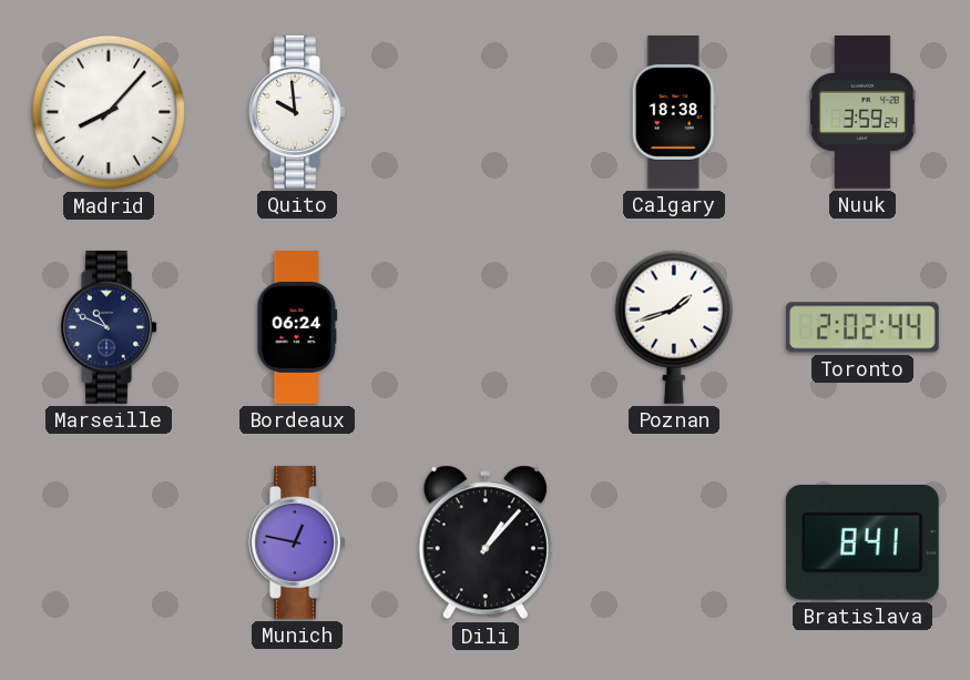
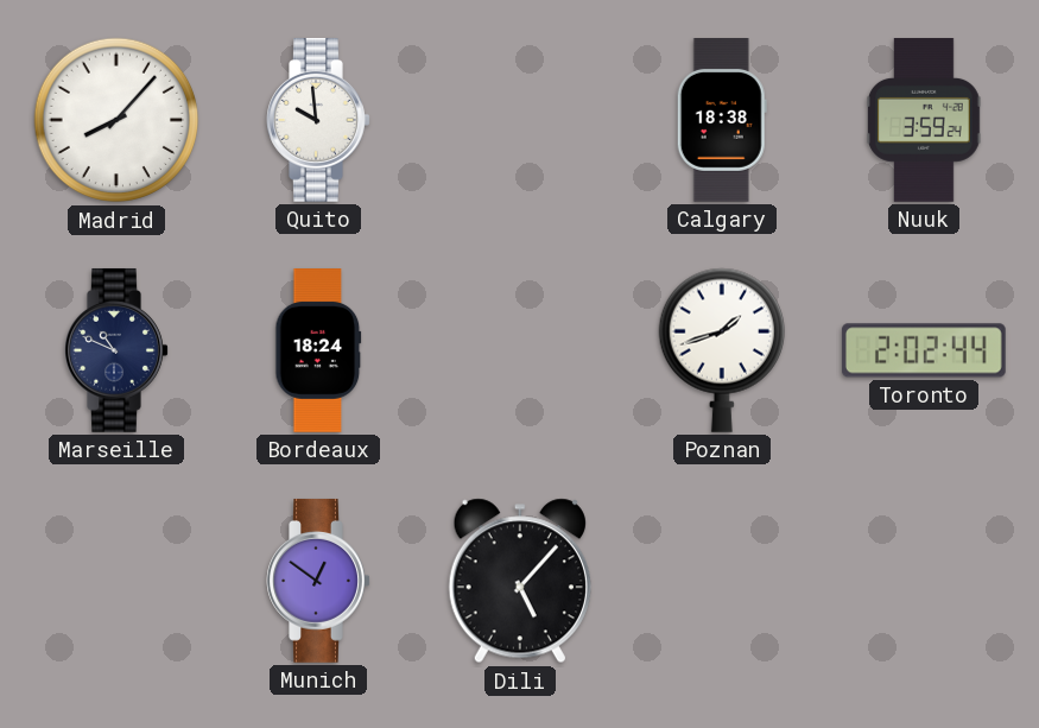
Bordeaux: 06:24 -> 18:24 (318, 352)
Munich: 12:47 -> 12:51 (318, 581)
Dili: 1:07 -> 5:07 (520, 581)
Bratislava: 8:41 -> none (862, 544)
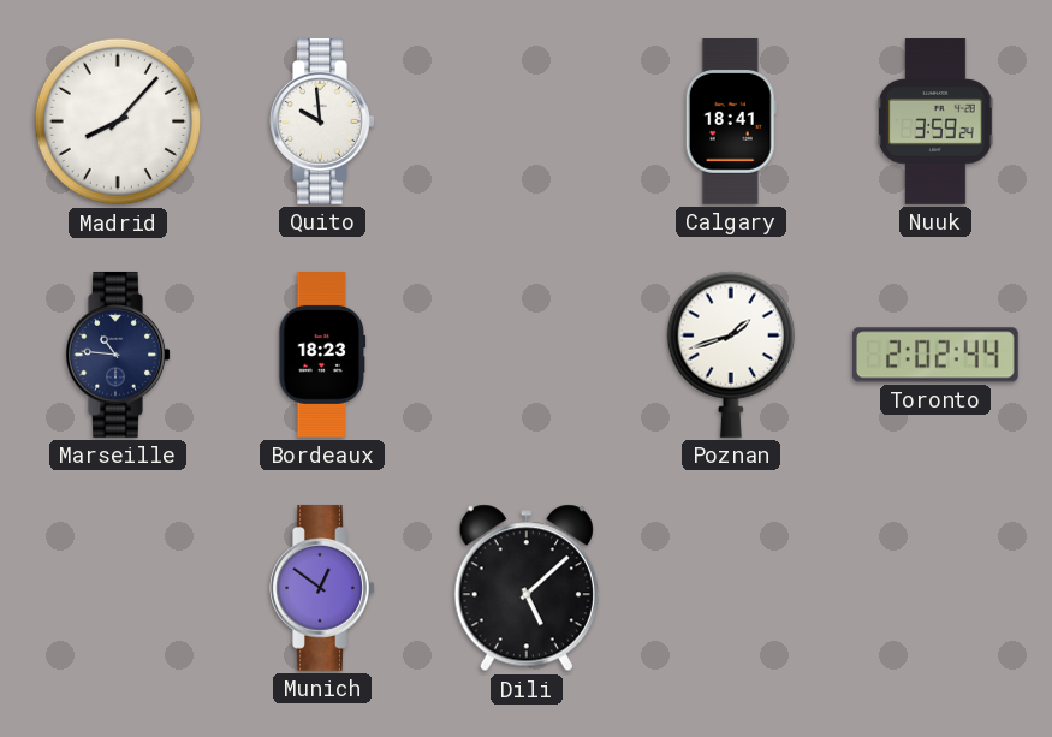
Calgary: 18:38 -> 18:41 (731, 123)
Marseille: 10:49 -> 10:46 (118, 355)
Bordeaux: 18:24 -> 18:23 (322, 356)
Dili: 5:07 -> 5:08 (527, 588)
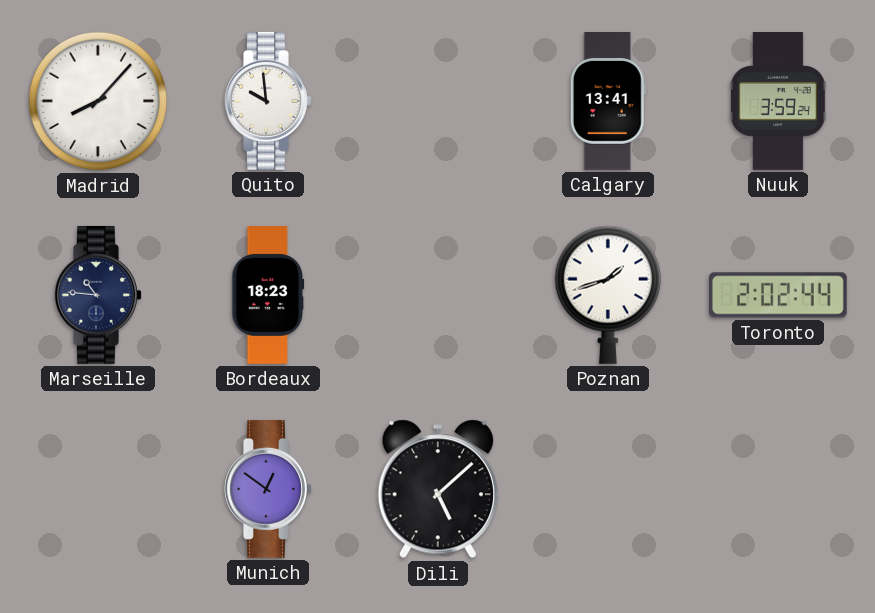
Calgary: 18:41 -> 13:41 (608, 102)
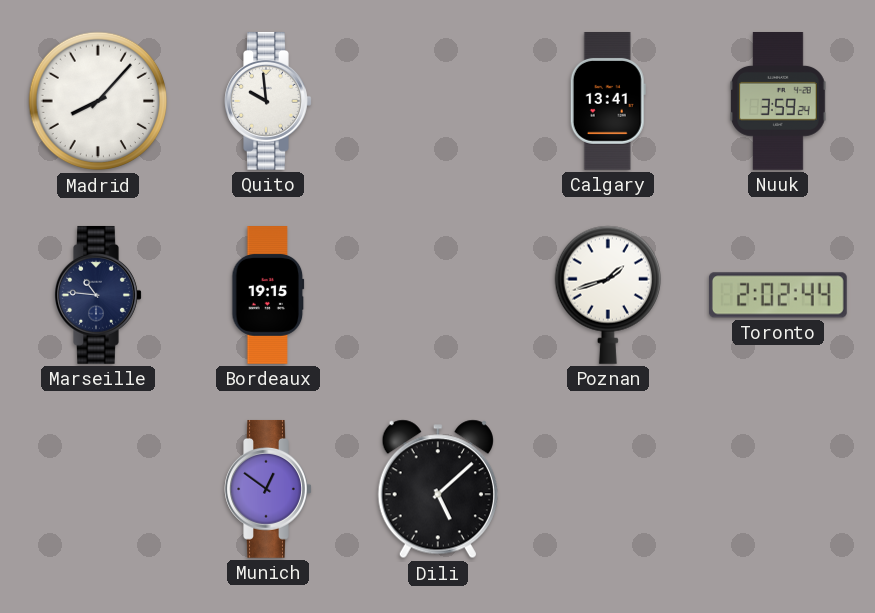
Bordeaux: 18:23 -> 19:15 (268, 296)
